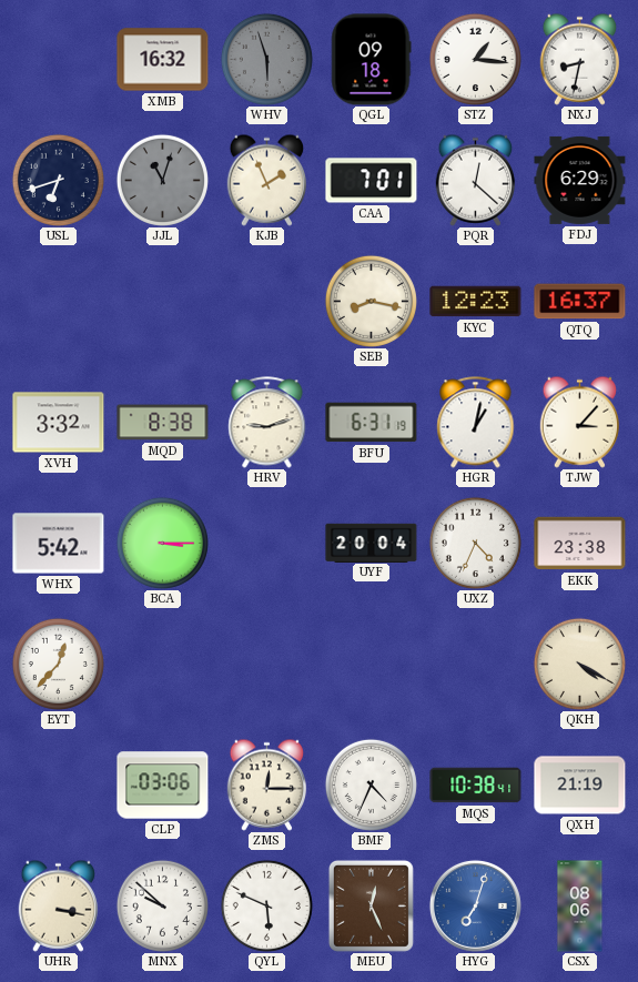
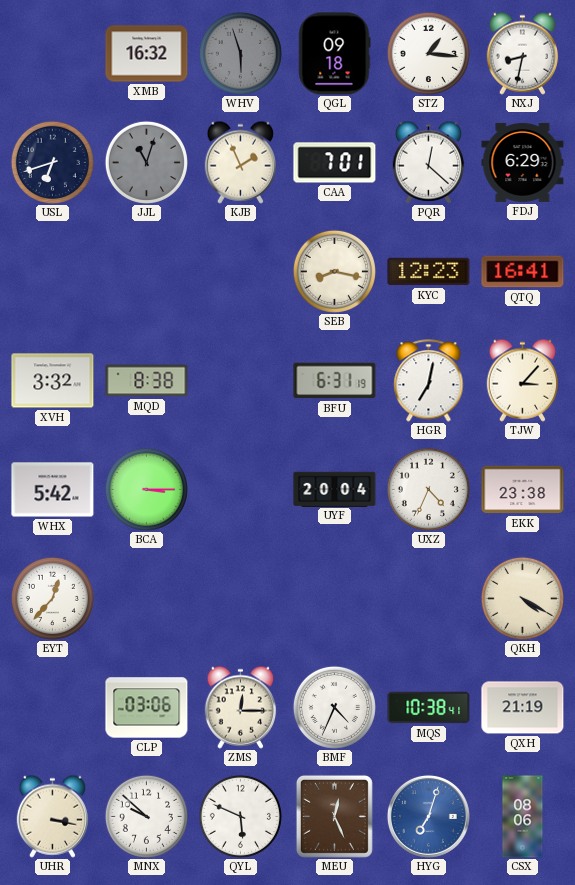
QTQ: 16:37 -> 16:41 (523, 272)
HRV: 9:12 -> none (267, 423)
HGR: 1:02 -> 7:02 (429, 381)
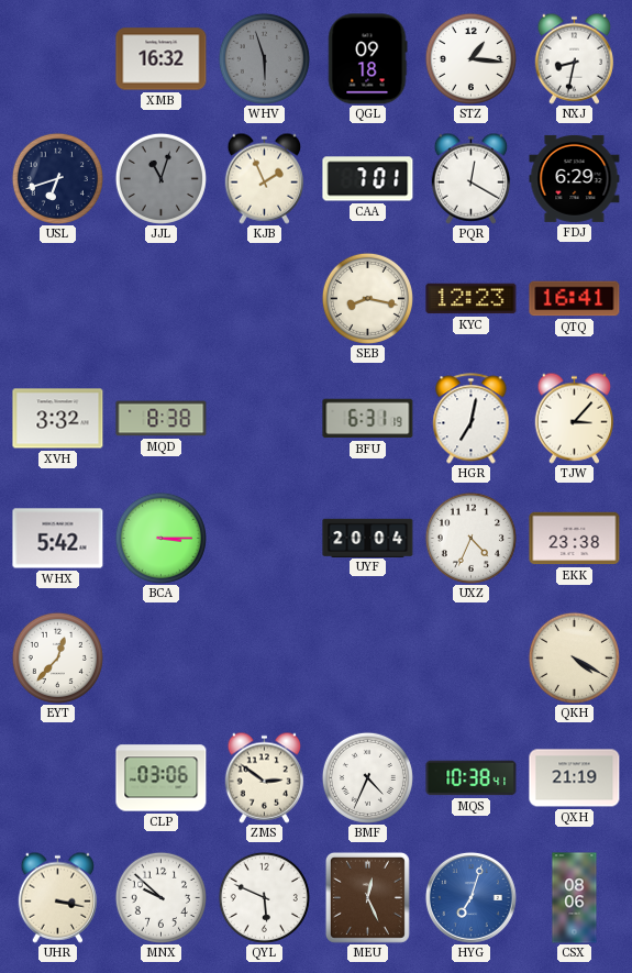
PQR: 12:22 -> 12:20 (472, 178)
ZMS: 12:15 -> 2:51 (265, 777)
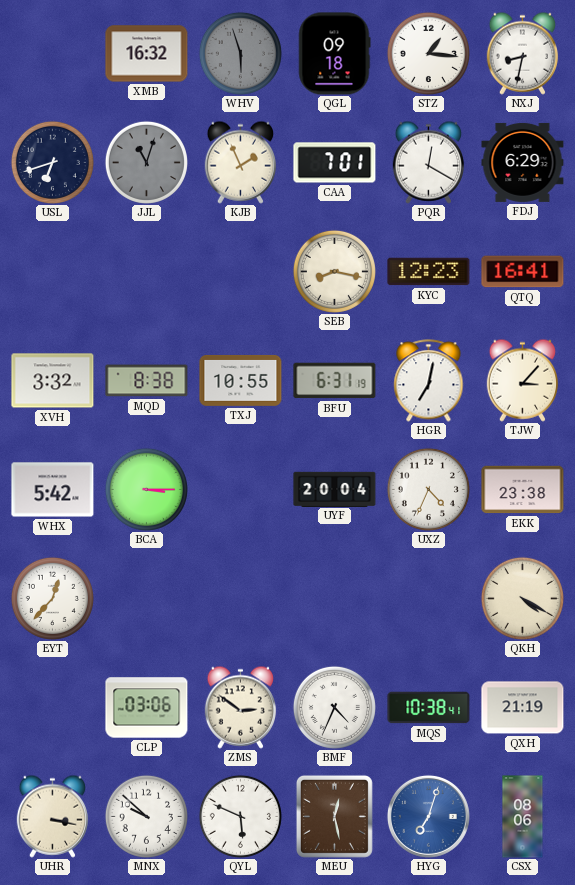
TXJ: none -> 10:55 (241, 381)
MEU: 12:26 -> 12:28 (334, 816)
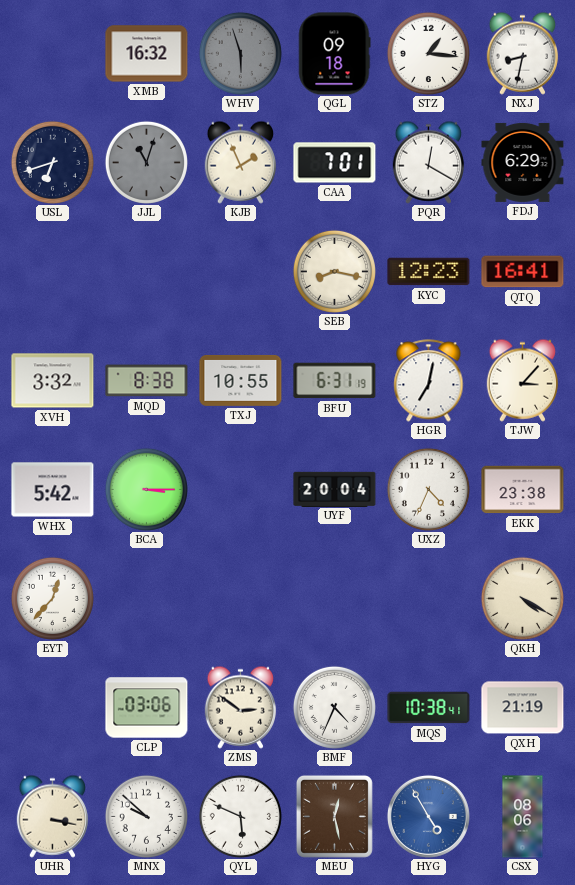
HYG: 7:03 -> 4:55 (428, 816)
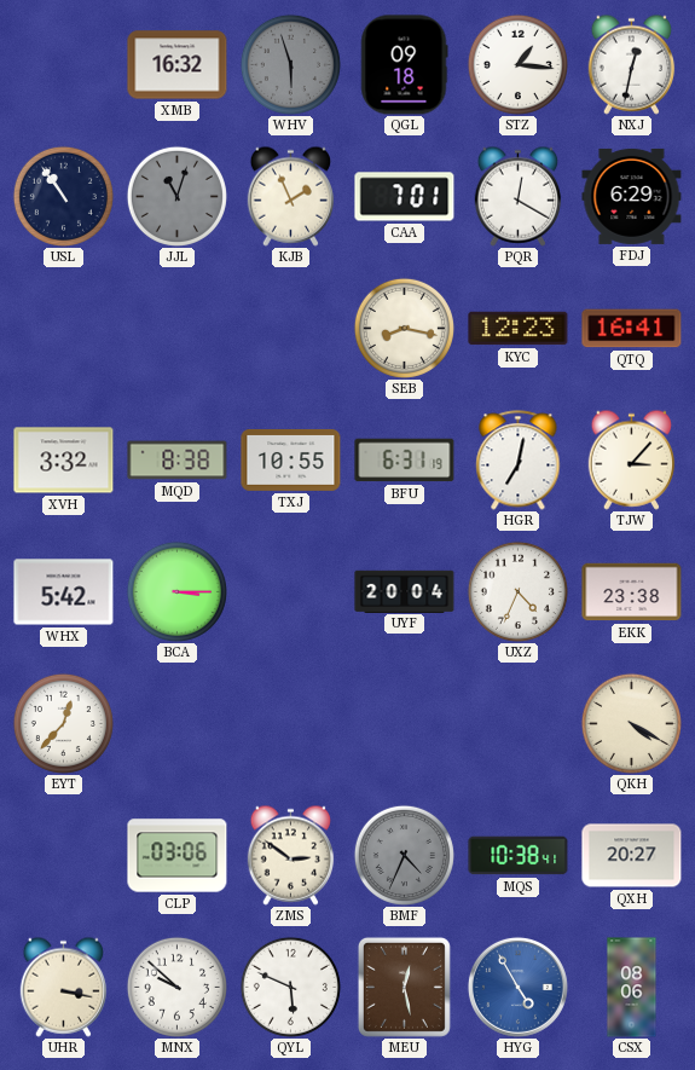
NXJ: 8:32 -> 12:32 (632, 64)
USL: 6:42 -> 10:54 (63, 196)
BMF dial: white -> grey (404, 855)
QXH: 21:19 -> 20:27 (632, 856)
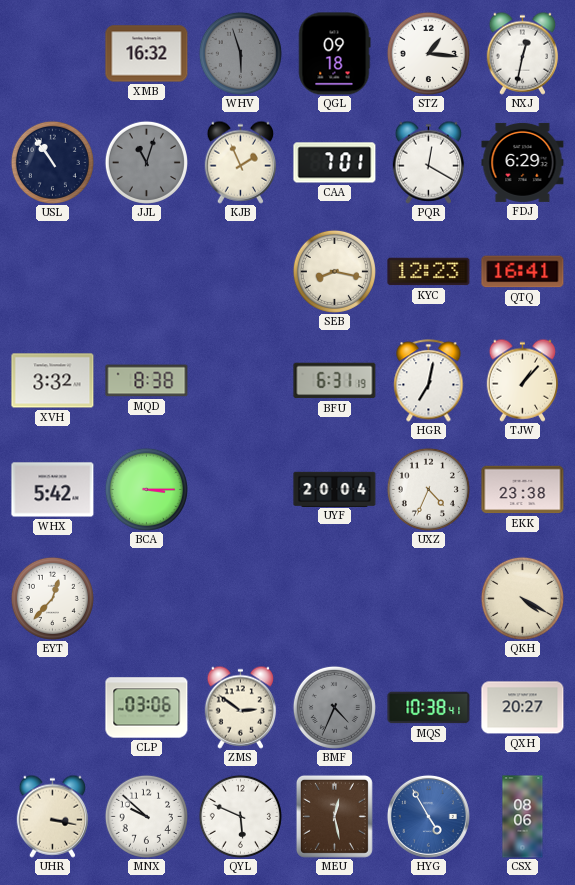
TXJ: 10:55 -> none (291, 461)
TJW: 3:07 -> 1:07 (523, 380)
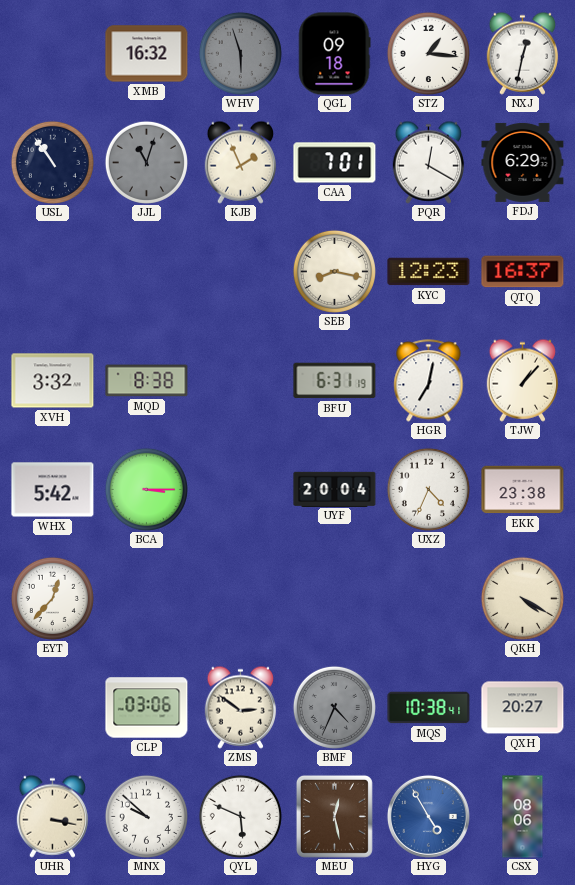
QTQ: 16:41 -> 16:37 (523, 272)
